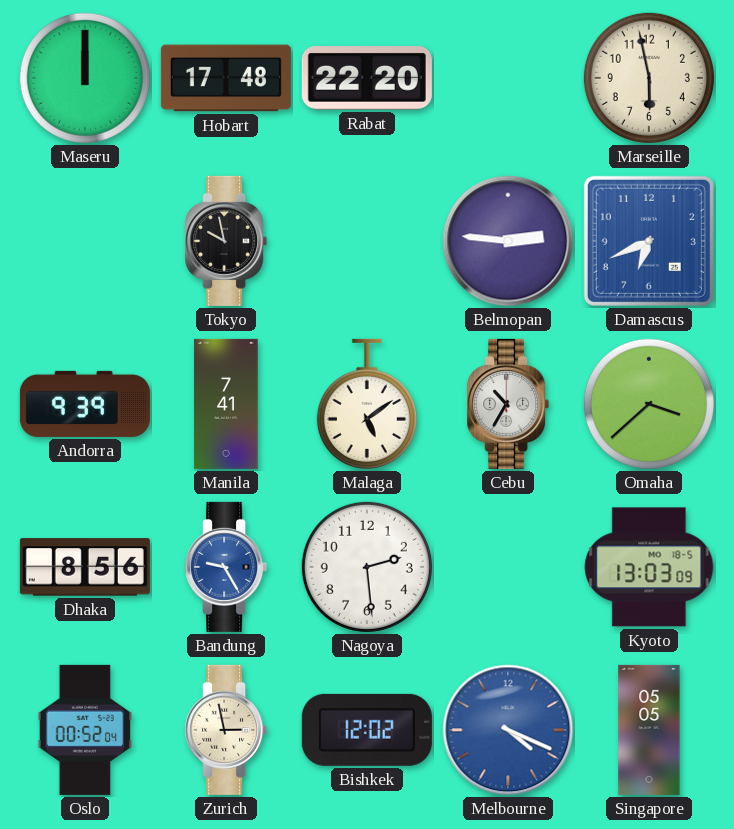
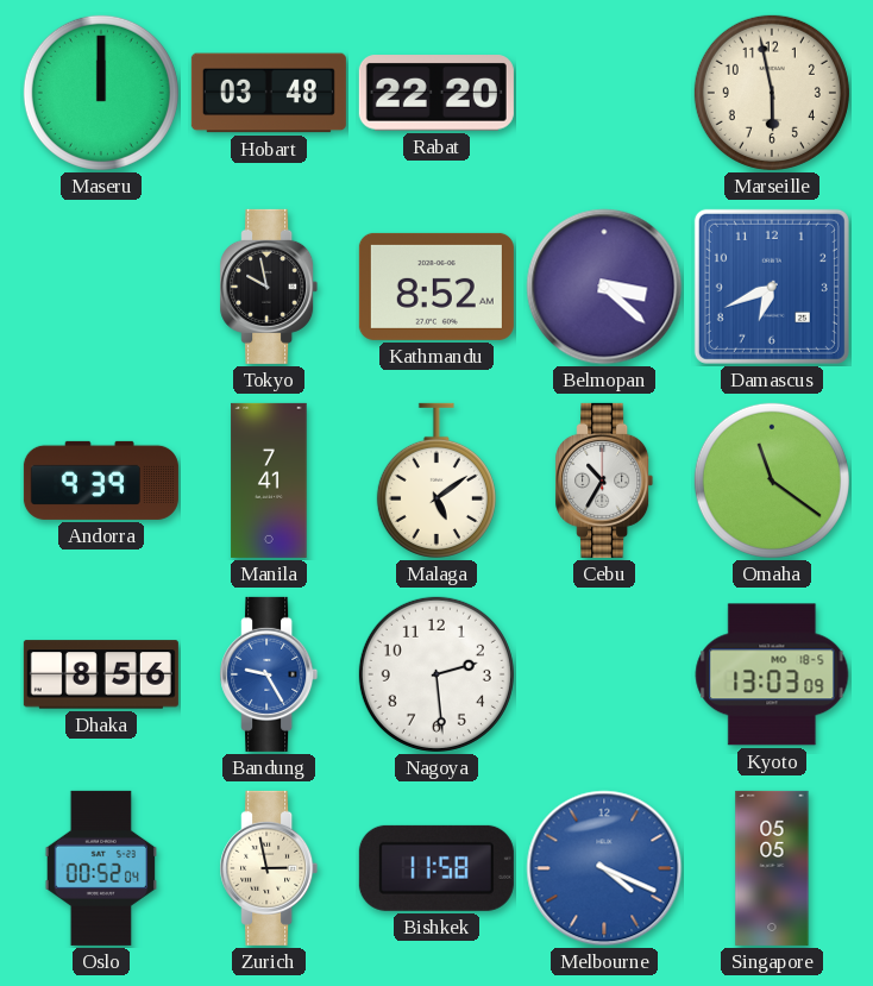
Hobart: 17:48 -> 03:48 (269, 93)
Kathmandu: none -> 8:52 (436, 287)
Belmopan: 2:46 -> 3:22 (604, 287)
Omaha: 3:38 -> 11:21 (772, 481)
Bishkek: 12:02 -> 11:58 (436, 868)
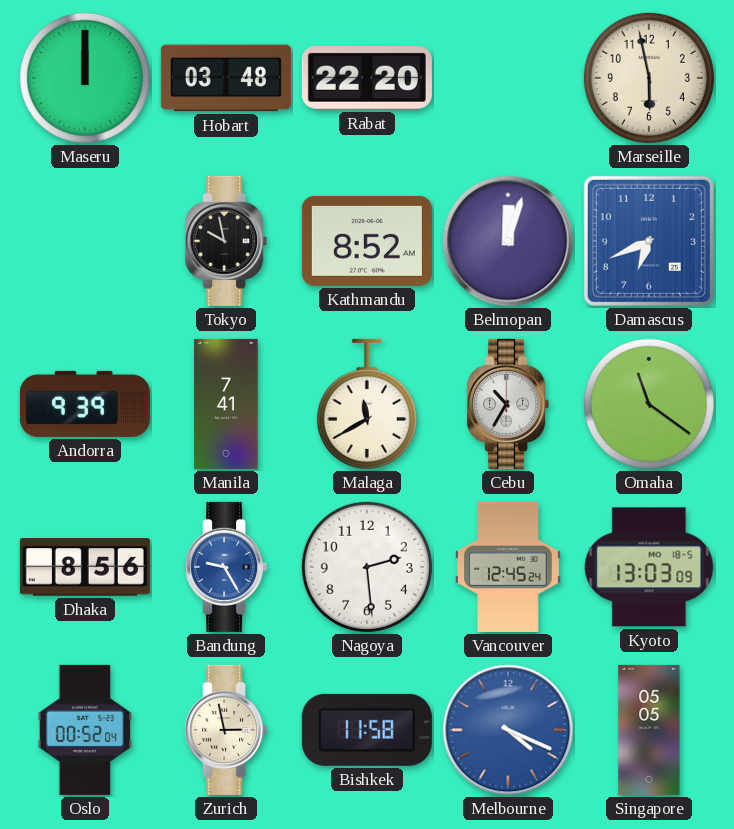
Belmopan: 3:22 -> 12:03 (508, 241)
Malaga: 5:09 -> 11:40 (367, 404)
Vancouver: none -> 12:45 (508, 567)
